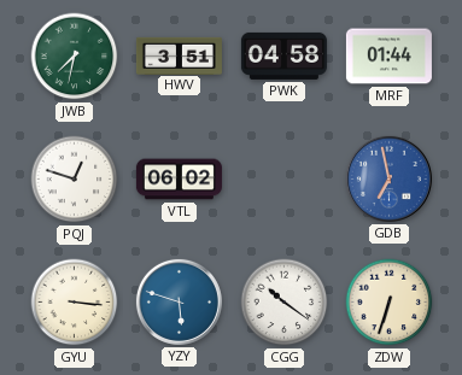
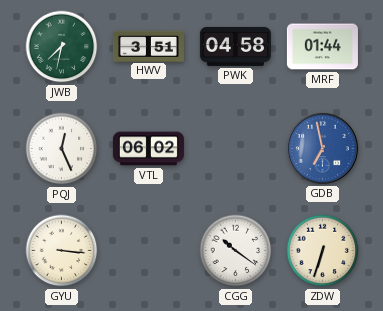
PQJ: 12:48 -> 12:26 (62, 149)
YZY: 5:48 -> none (179, 301)
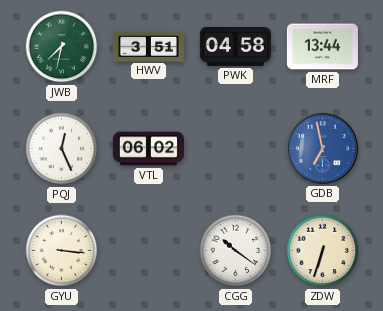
MRF: 01:44 -> 13:44 (322, 47)
